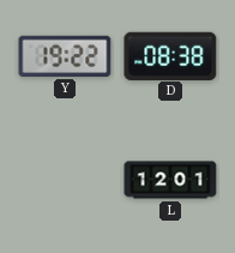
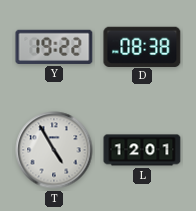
T: none -> 4:55 (54, 150)
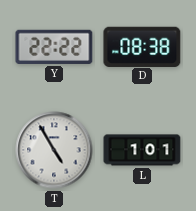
Y: 19:22 -> 22:22 (54, 47)
L: 12:01 -> 1:01 (142, 150)
